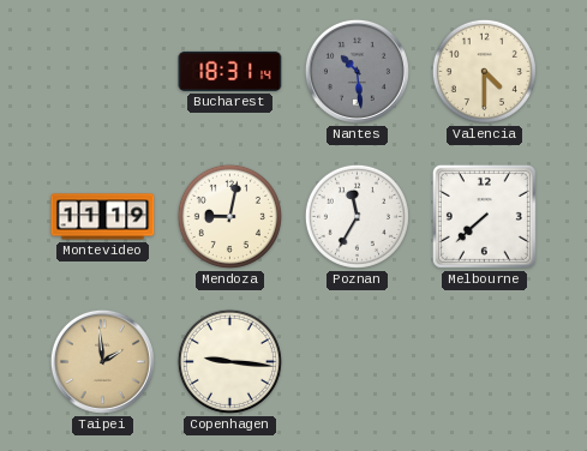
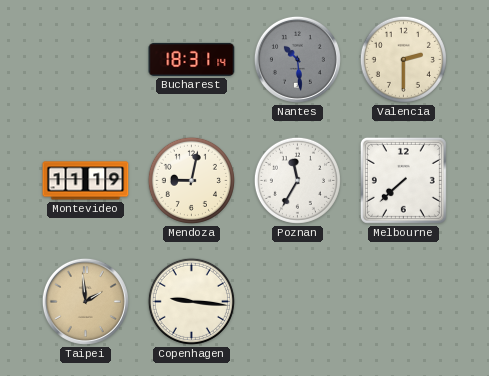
Valencia: 4:30 -> 2:30 (403, 59)
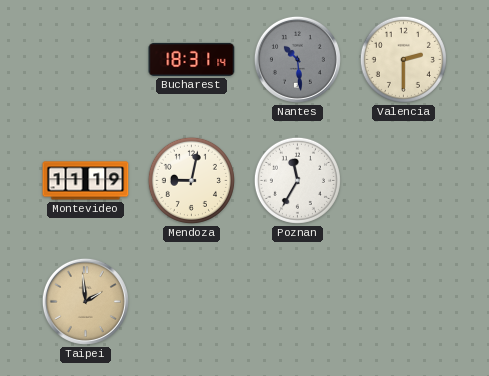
Melbourne: 7:38 -> none (403, 180)
Copenhagen: 9:16 -> none (191, 301)
